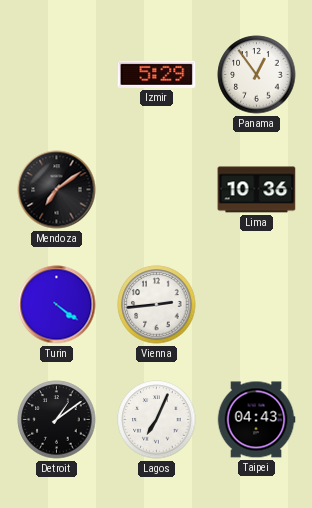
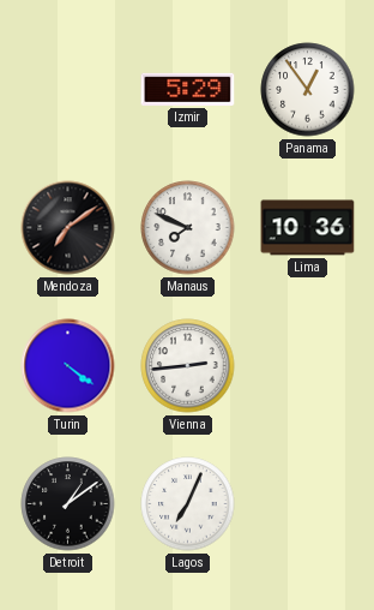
Manaus: none -> 7:49 (188, 228)
Taipei: 04:43 -> none (256, 420)
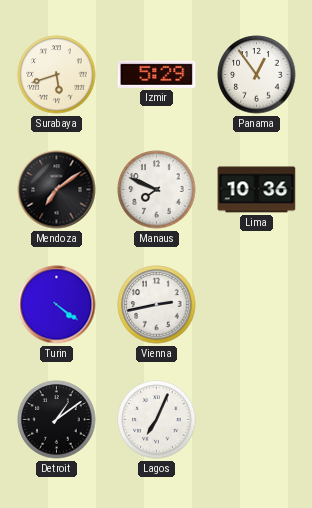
Surabaya: none -> 5:42 (57, 75)
Vienna: 2:44 -> 2:43 (157, 305)
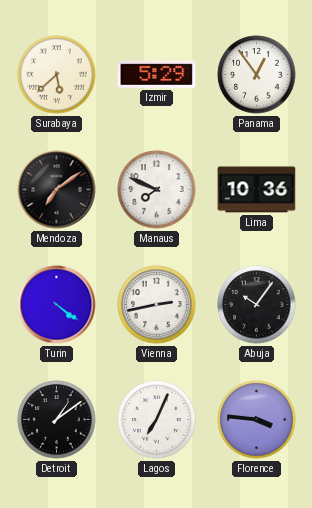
Surabaya: 5:42 -> 5:38 (57, 75)
Abuja: none -> 10:06 (257, 305)
Florence: none -> 3:46 (257, 420)
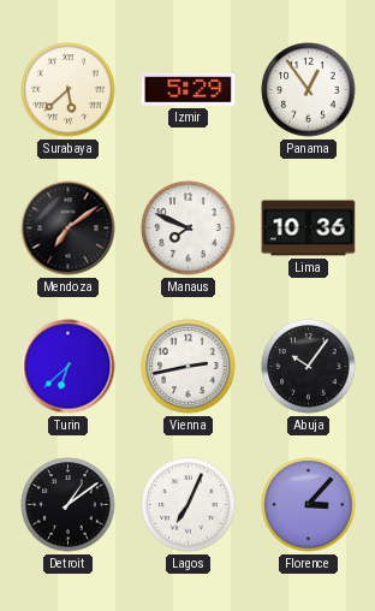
Turin: 4:21 -> 6:38 (69, 367)
Florence: 3:46 -> 3:07 (309, 505)
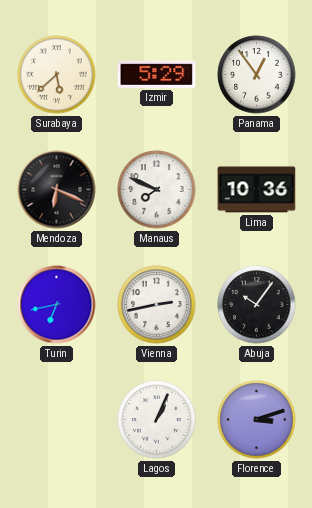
Mendoza: 7:09 -> 6:19 (57, 190)
Turin: 6:38 -> 6:43 (57, 305)
Detroit: 1:09 -> none (69, 505)
Lagos: 7:04 -> 1:04 (157, 420)
Florence: 3:07 -> 3:12 (257, 420)
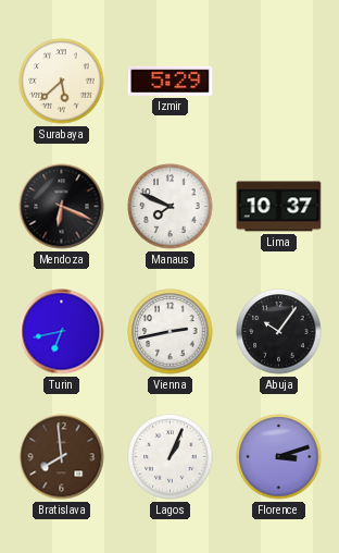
Panama: 12:54 -> none (257, 75)
Lima: 10:36 -> 10:37 (279, 207)
Bratislava: none -> 7:59 (62, 457)
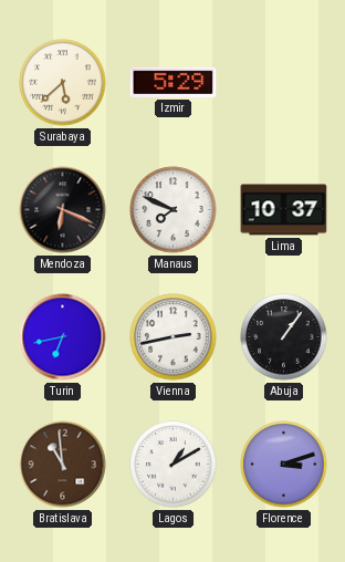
Abuja: 10:06 -> 1:06 (284, 337)
Bratislava: 7:59 -> 10:59 (63, 465)
Lagos: 1:04 -> 1:10 (174, 465)
